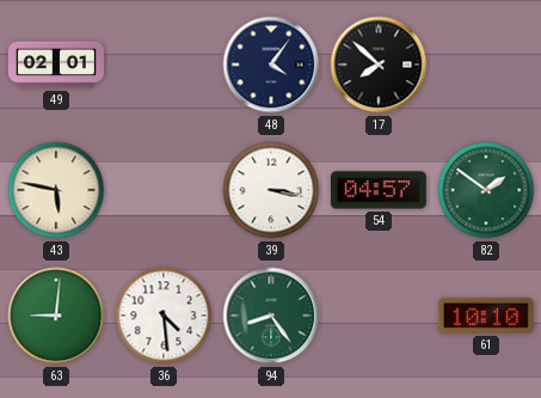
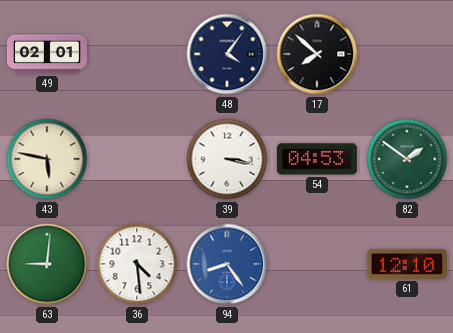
54: 04:57 -> 04:53 (317, 159)
94 dial: green -> blue (227, 264)
61: 10:10 -> 12:10 (407, 264)
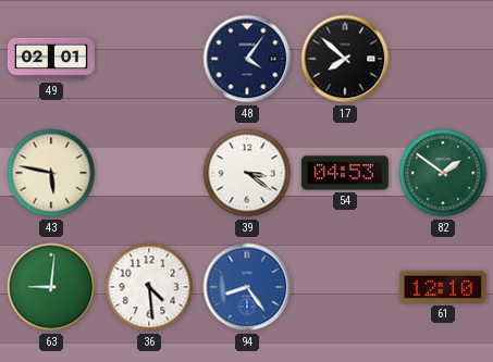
39: 3:17 -> 3:21 (247, 173)
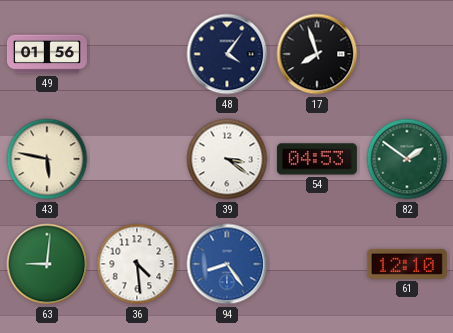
49: 02:01 -> 01:56 (47, 54)
17: 7:52 -> 7:57 (317, 54)
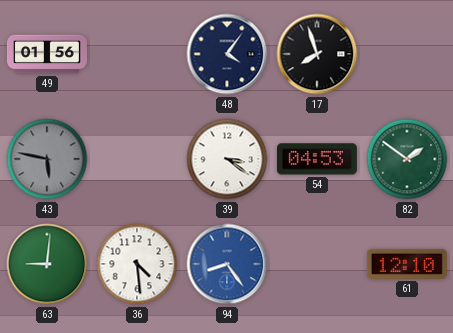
43 dial: cream -> grey (47, 159)
